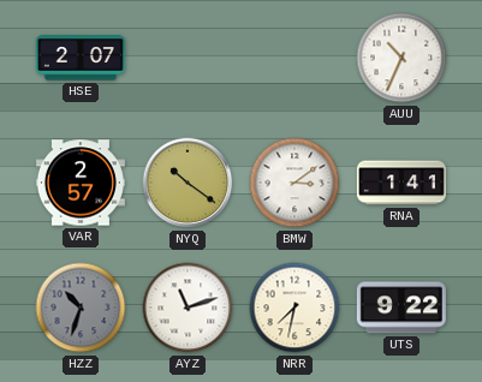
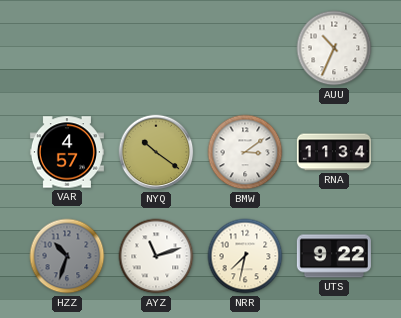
HSE: 2:07 -> none (81, 58)
VAR: 2:57 -> 4:57 (67, 152)
RNA: 1:41 -> 11:34 (334, 152)
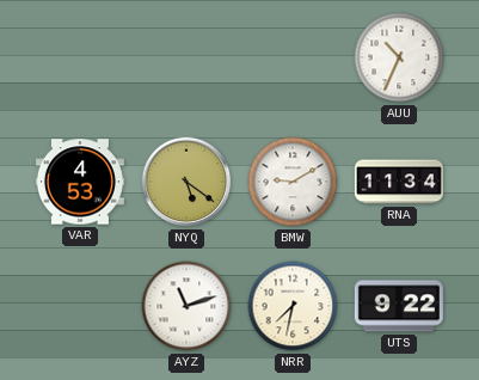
VAR: 4:57 -> 4:53 (80, 182)
NYQ: 10:21 -> 5:21 (186, 182)
BMW: 3:09 -> 9:10 (293, 182)
HZZ: 10:33 -> none (67, 256)
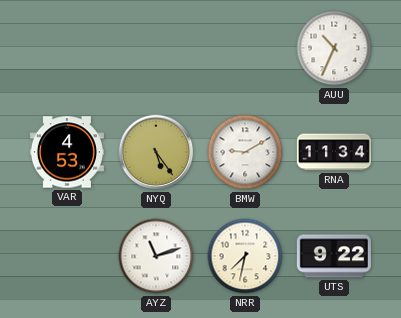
NYQ: 5:21 -> 5:24 (156, 152)
